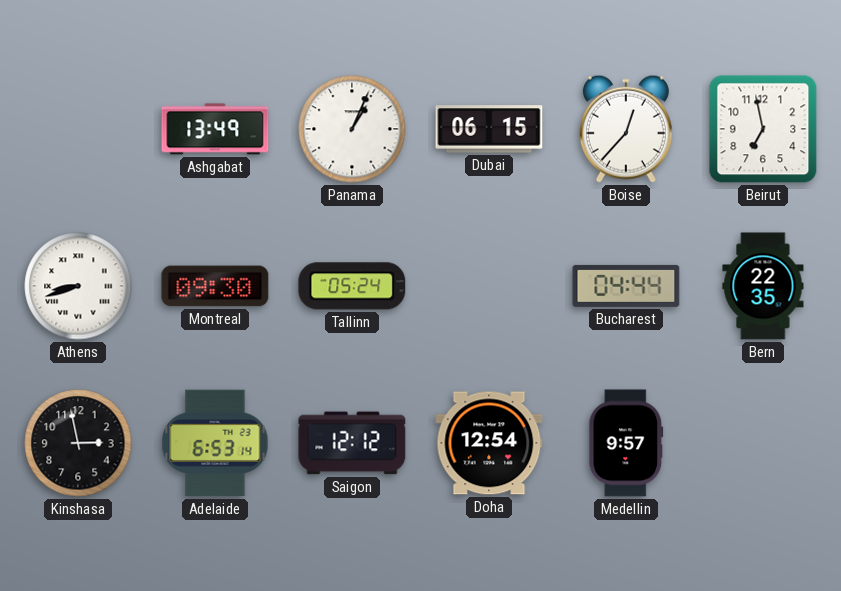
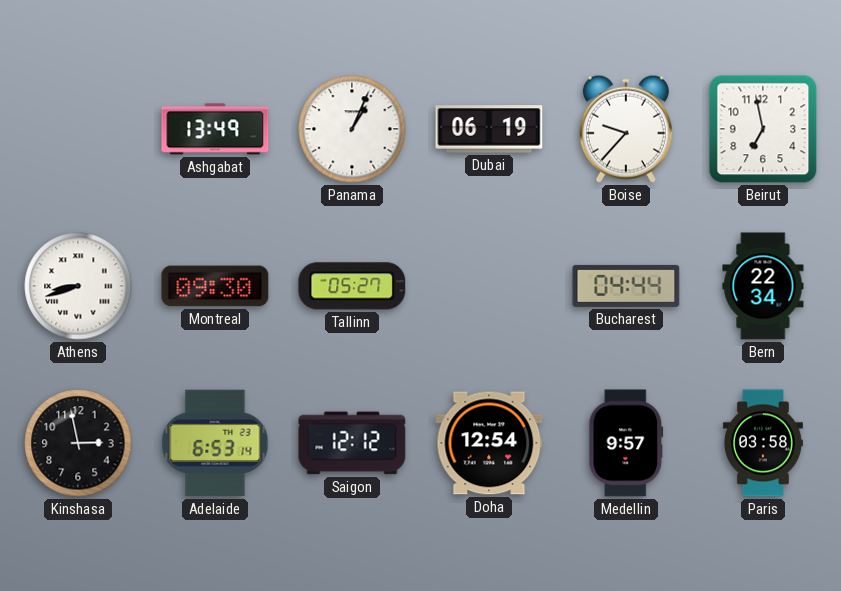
Dubai: 06:15 -> 06:19 (489, 129)
Boise: 12:37 -> 9:37 (626, 129)
Tallinn: 05:24 -> 05:27 (352, 286)
Bern: 22:35 -> 22:34 (763, 286)
Paris: none -> 03:58 (763, 443)
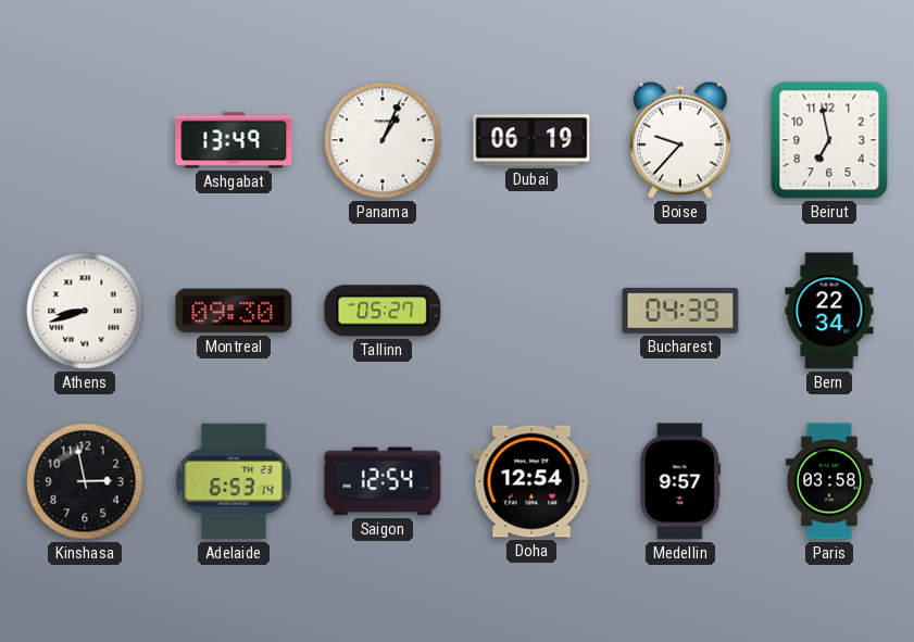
Bucharest: 04:44 -> 04:39 (680, 311)
Saigon: 12:12 -> 12:54 (383, 481)
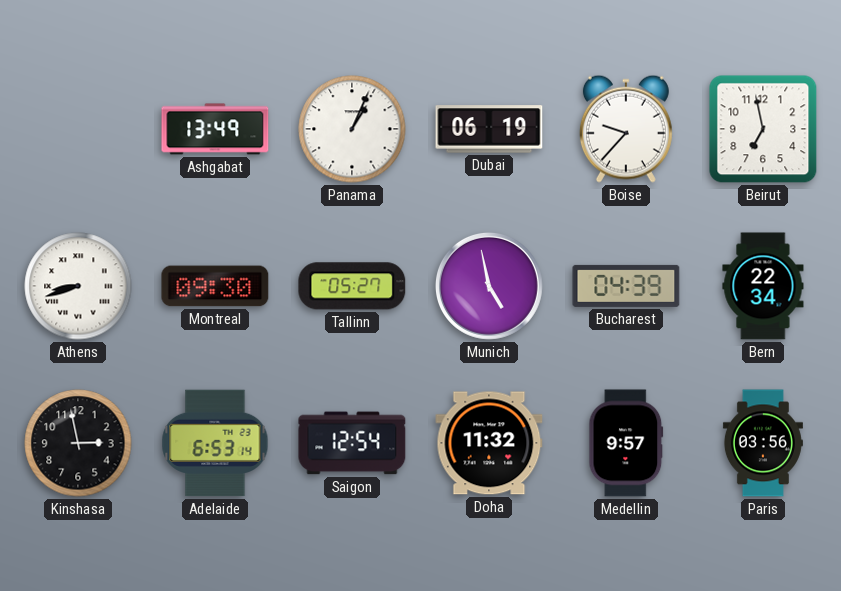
Munich: none -> 4:58 (489, 286)
Doha: 12:54 -> 11:32 (489, 443)
Paris: 03:58 -> 03:56 (763, 443)
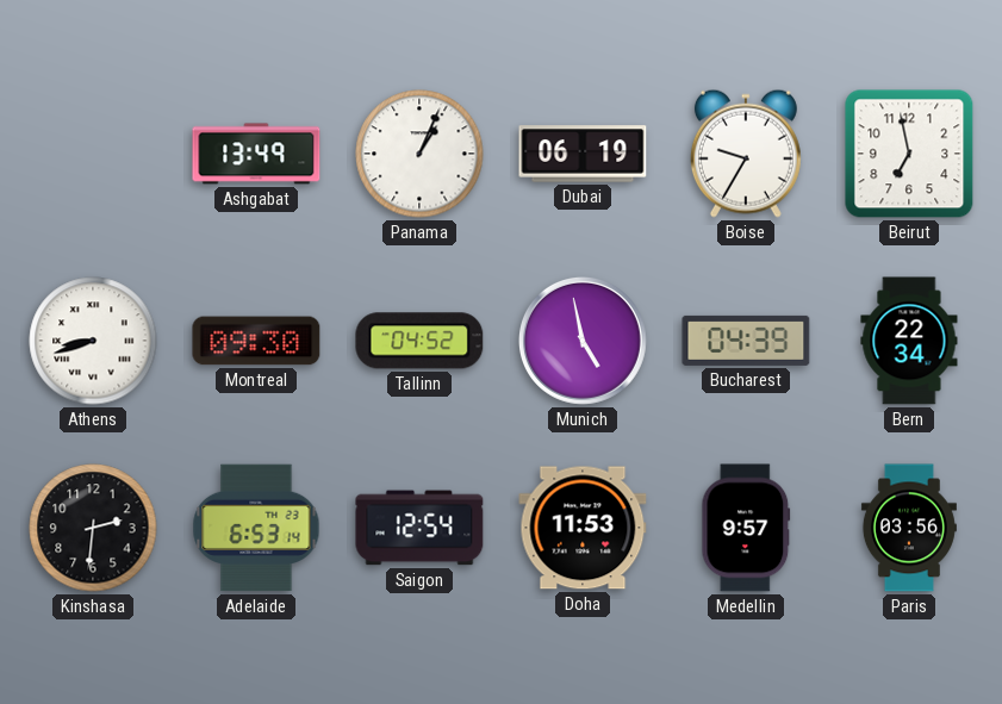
Boise: 9:37 -> 9:35 (746, 154)
Tallinn: 05:27 -> 04:52 (419, 341)
Kinshasa: 2:58 -> 2:31 (93, 528)
Doha: 11:32 -> 11:53 (583, 528)
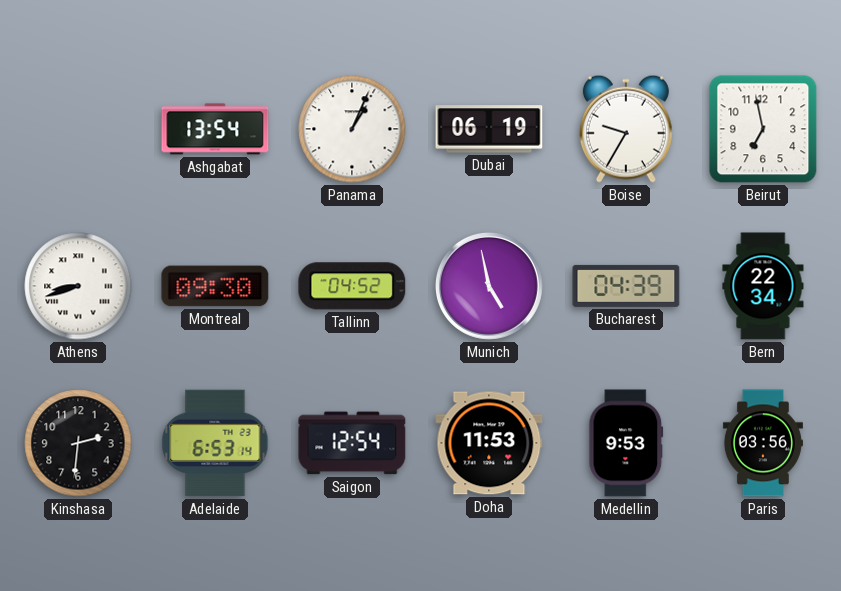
Ashgabat: 13:49 -> 13:54 (215, 129)
Medellin: 9:57 -> 9:53 (626, 443)
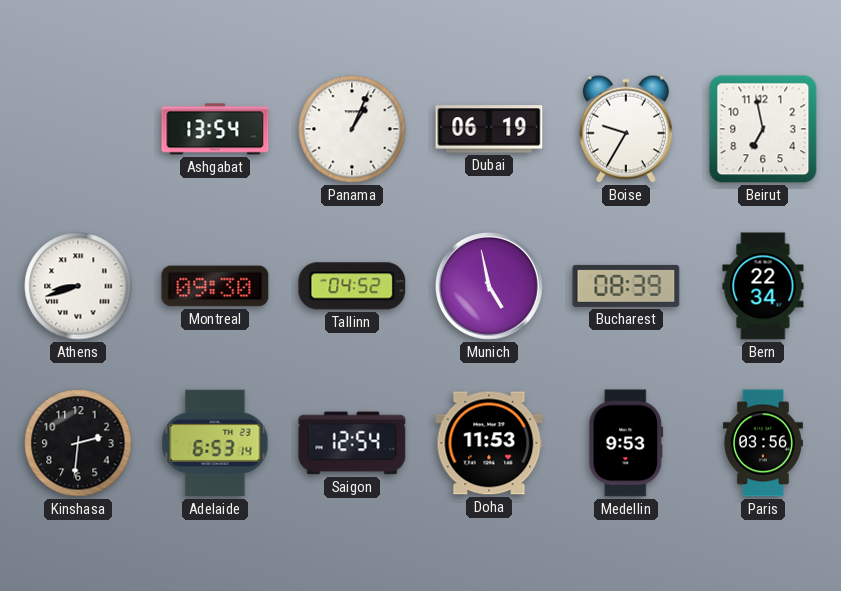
Bucharest: 04:39 -> 08:39 (626, 286)
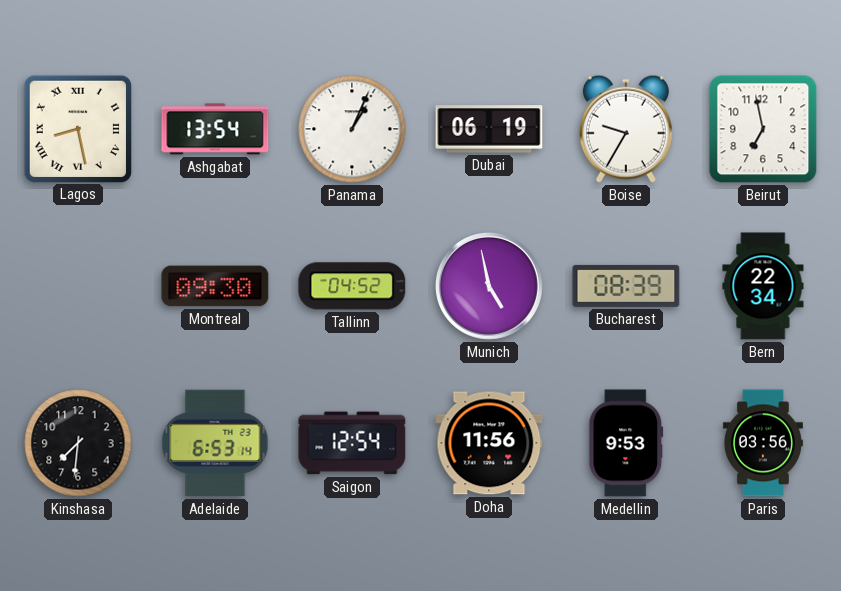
Lagos: none -> 8:28 (77, 128)
Athens: 8:42 -> none (78, 286)
Kinshasa: 2:31 -> 7:31 (78, 443)
Doha: 11:53 -> 11:56 (489, 443)
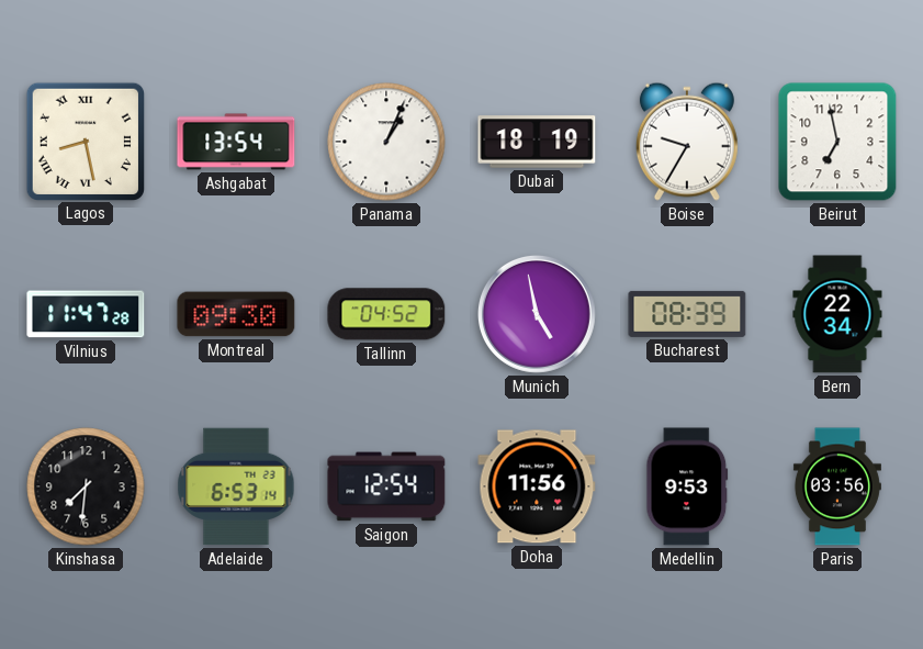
Dubai: 06:19 -> 18:19 (537, 142)
Vilnius: none -> 11:47 (86, 314)
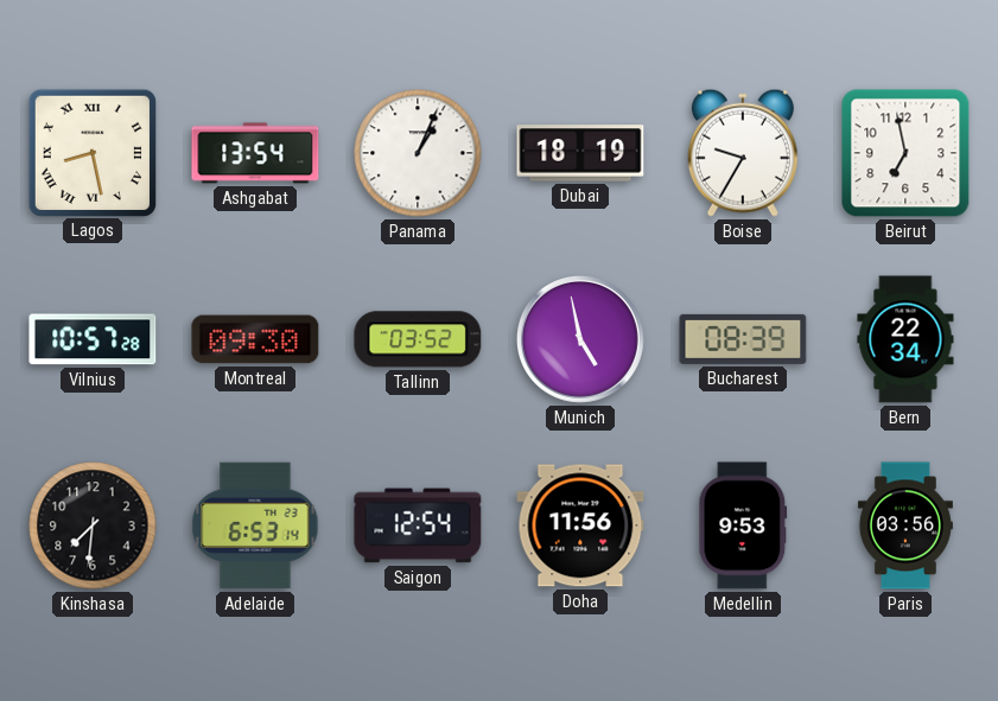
Vilnius: 11:47 -> 10:57 (93, 339)
Tallinn: 04:52 -> 03:52 (418, 339)
